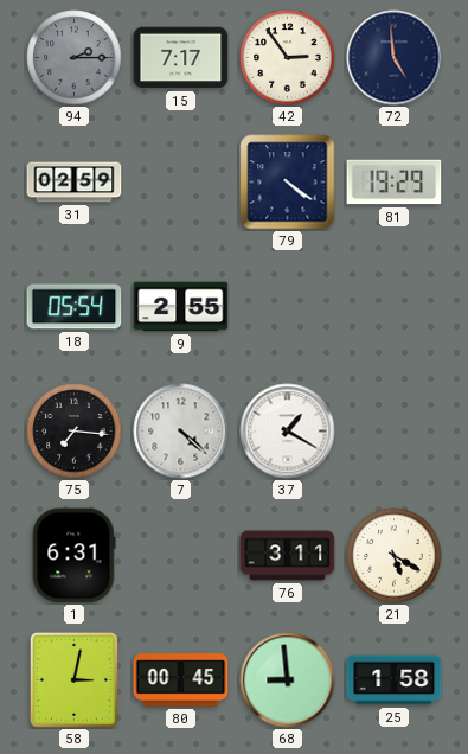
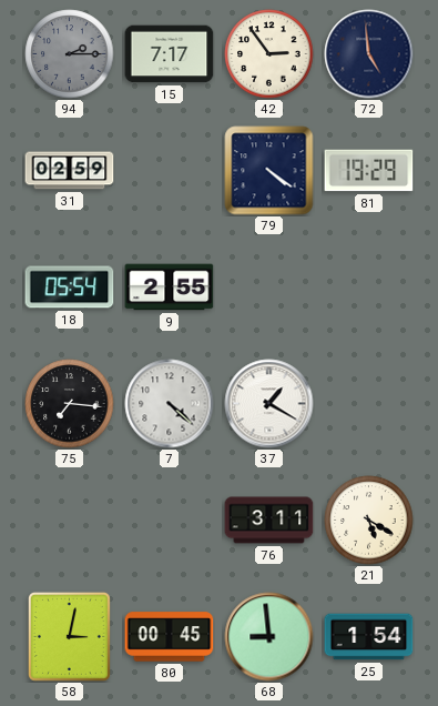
1: 6:31 -> none (73, 556)
25: 1:58 -> 1:54 (369, 637)
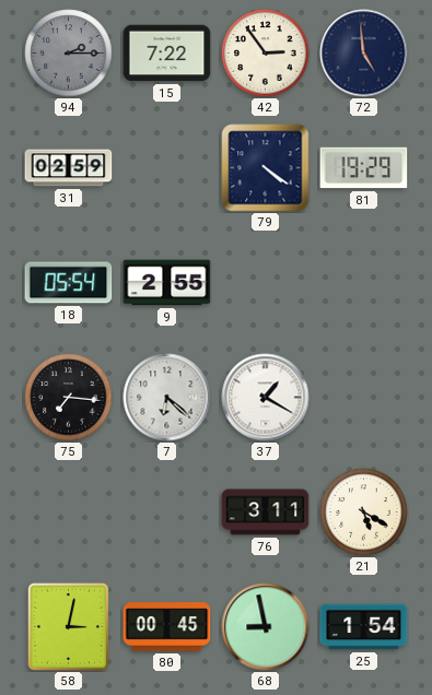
15: 7:17 -> 7:22 (167, 54)
7: 4:22 -> 6:22 (167, 398)
68: 8:59 -> 8:58 (266, 627)
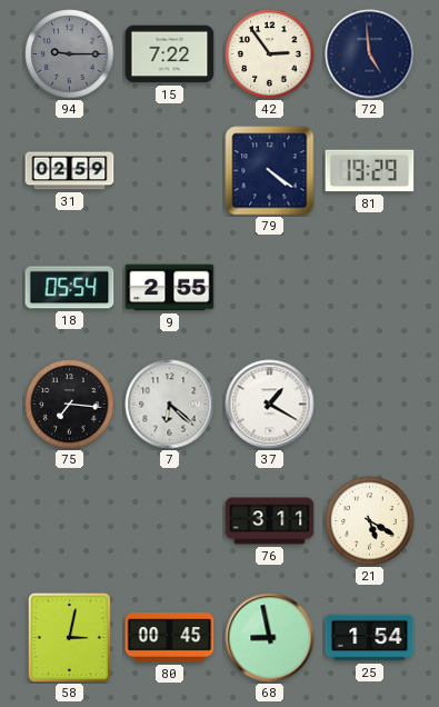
94: 2:15 -> 9:15 (70, 54)
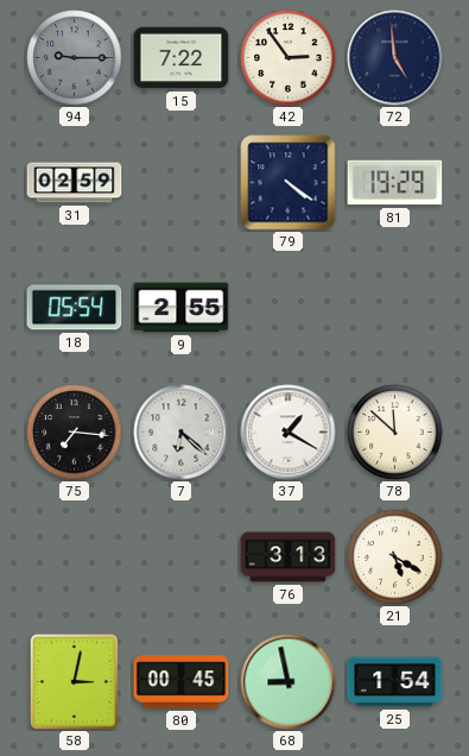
78: none -> 11:52 (395, 433)
76: 3:11 -> 3:13 (289, 557)
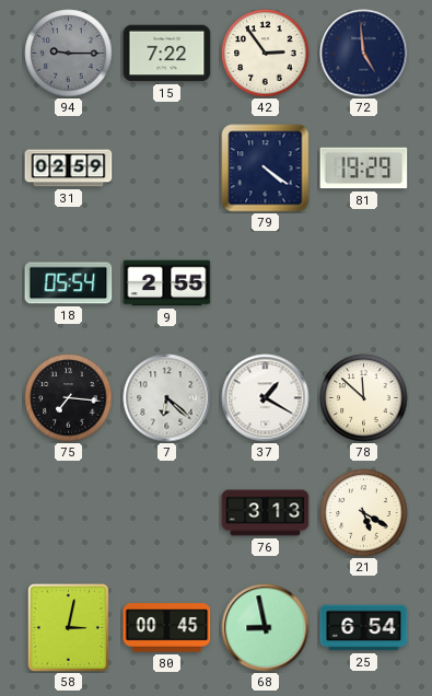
25: 1:54 -> 6:54 (364, 628)
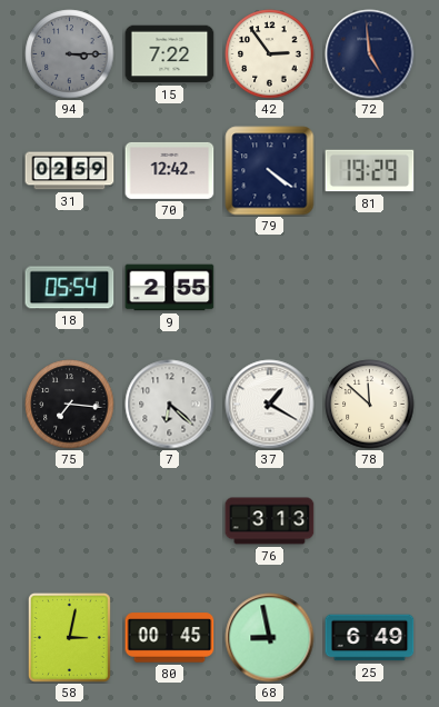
94: 9:15 -> 3:15 (70, 54)
70: none -> 12:42 (170, 170)
21: 5:20 -> none (364, 513)
25: 6:54 -> 6:49 (370, 638)
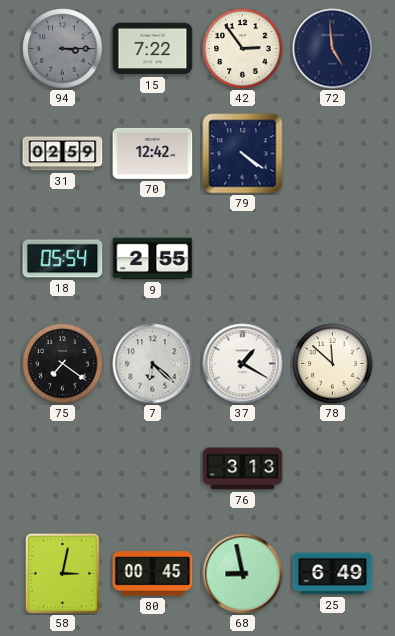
81: 19:29 -> none (370, 171)
75: 7:16 -> 7:21 (63, 364)
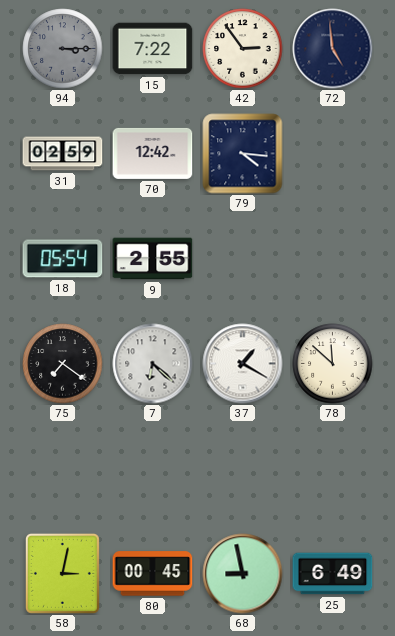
79: 4:21 -> 4:16 (243, 154)
76: 3:13 -> none (243, 469)
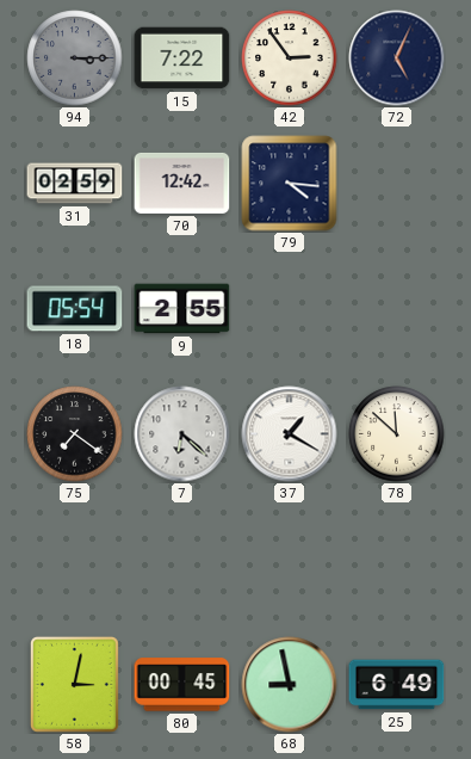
72: 4:59 -> 5:04 (397, 58)
